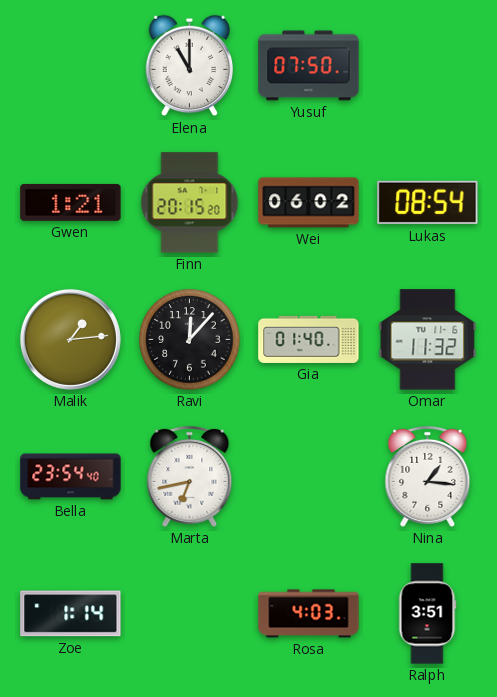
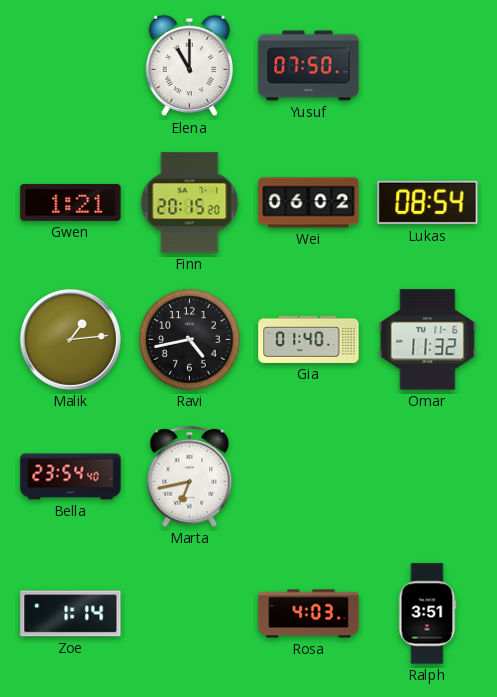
Ravi: 12:07 -> 4:43 (190, 340)
Nina: 1:16 -> none (428, 476)
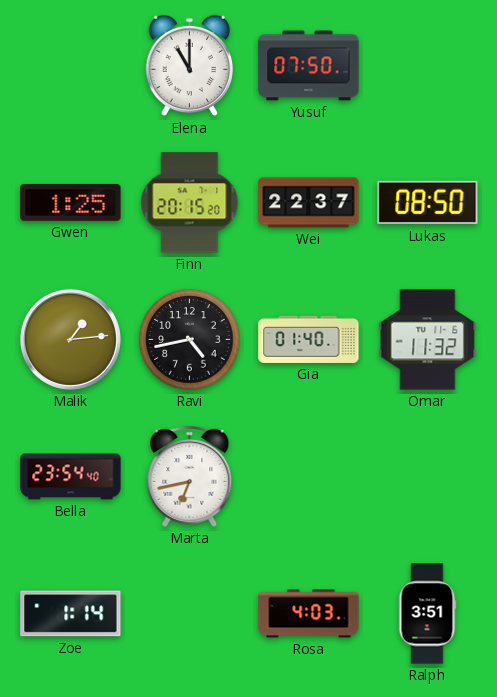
Gwen: 1:21 -> 1:25 (71, 202)
Wei: 06:02 -> 22:37 (309, 203)
Lukas: 08:54 -> 08:50 (428, 203)
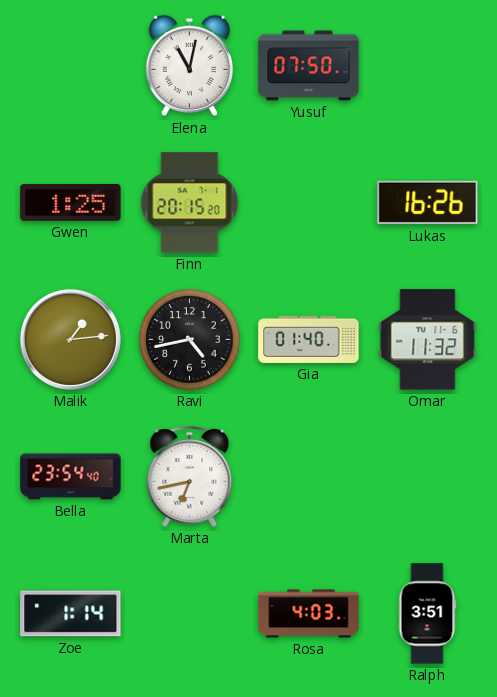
Elena: 11:00 -> 11:02 (190, 66)
Wei: 22:37 -> none (309, 203)
Lukas: 08:50 -> 16:26 (428, 203)
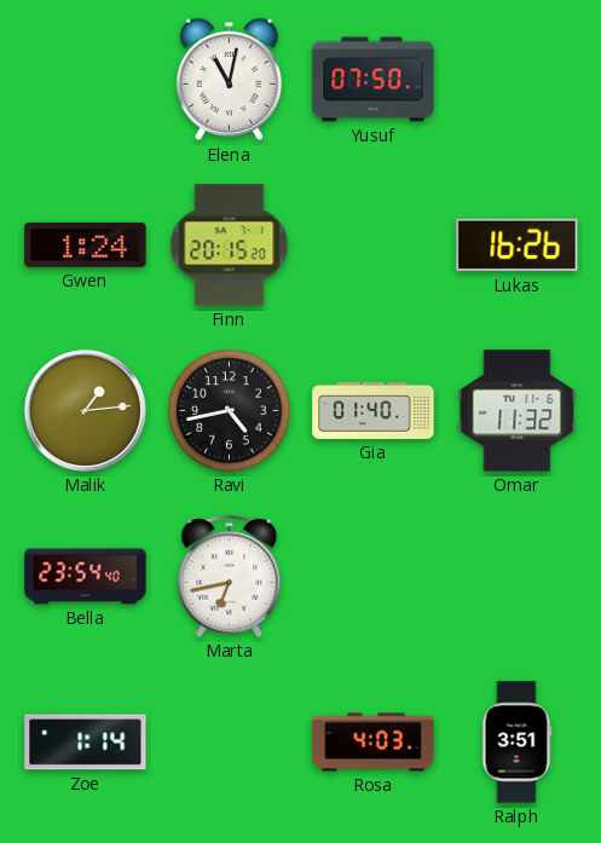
Gwen: 1:25 -> 1:24 (86, 244)
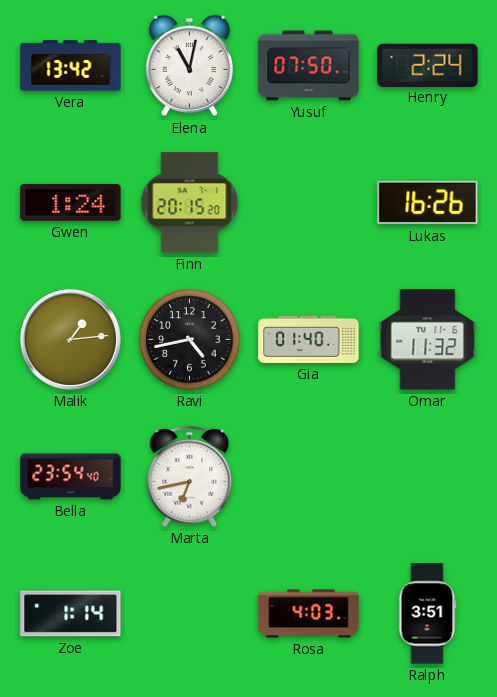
Vera: none -> 13:42 (71, 66)
Henry: none -> 2:24 (428, 65)
